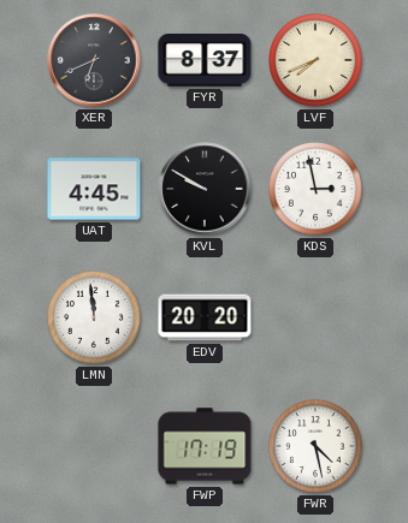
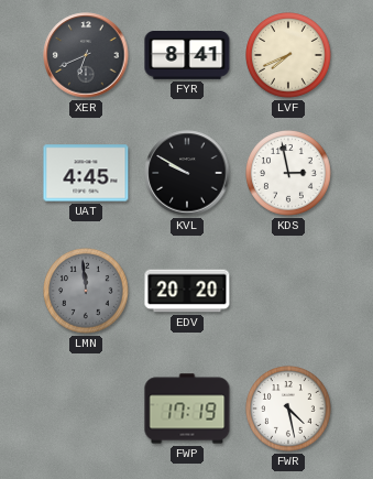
FYR: 8:37 -> 8:41 (187, 56)
LMN dial: white -> grey (86, 291)
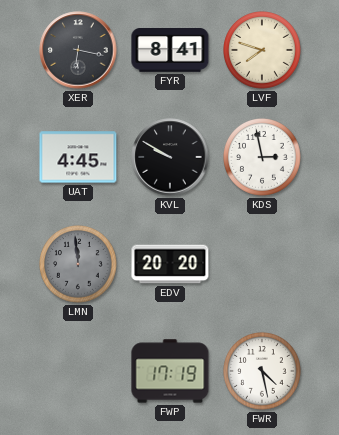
XER: 6:41 -> 6:17 (78, 50)
LVF: 7:41 -> 7:48 (262, 50)
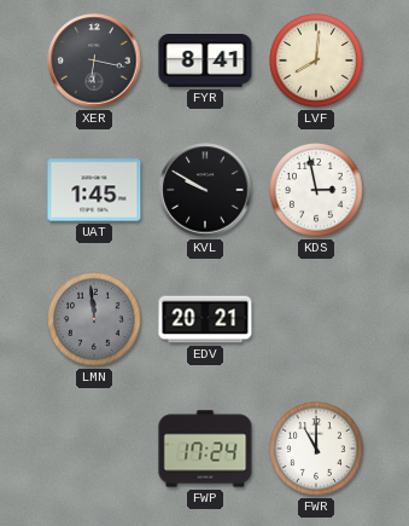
LVF: 7:48 -> 8:01 (316, 60)
UAT: 4:45 -> 1:45 (94, 190)
EDV: 20:20 -> 20:21 (205, 319)
FWP: 17:19 -> 17:24 (205, 449)
FWR: 4:28 -> 11:00 (316, 449)
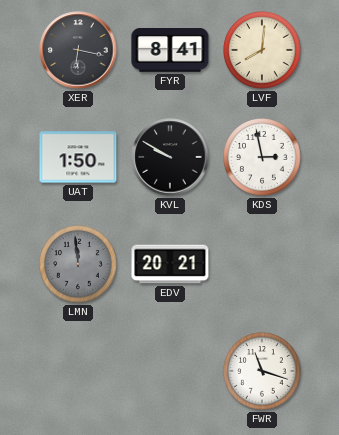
UAT: 1:45 -> 1:50 (78, 157)
FWP: 17:24 -> none (205, 449)
FWR: 11:00 -> 11:18 (262, 371)
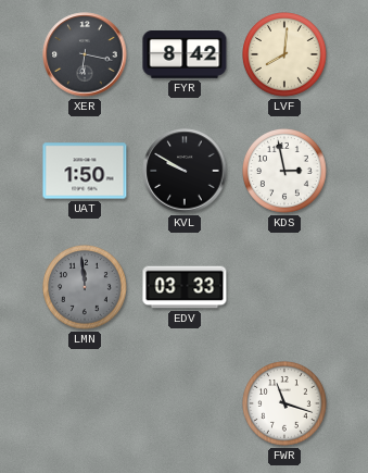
FYR: 8:41 -> 8:42 (185, 55)
EDV: 20:21 -> 03:33 (185, 287)
